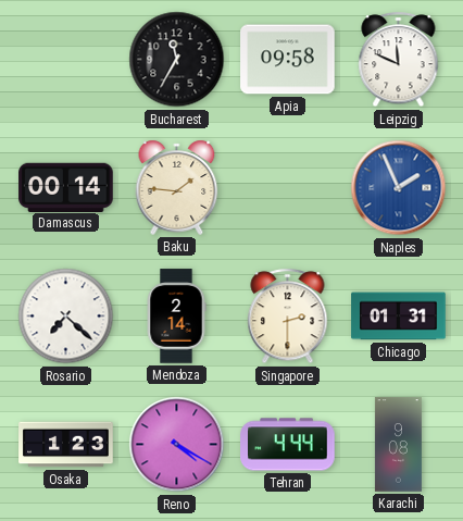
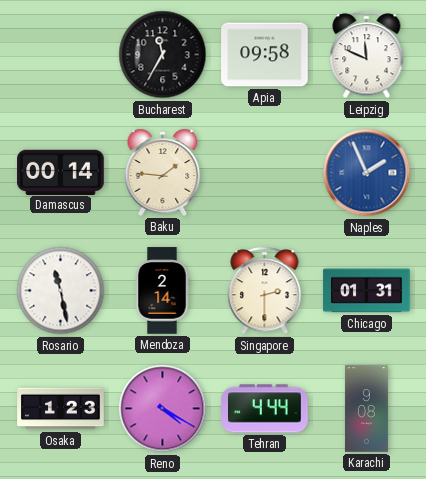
Rosario: 7:22 -> 11:28 (61, 291)
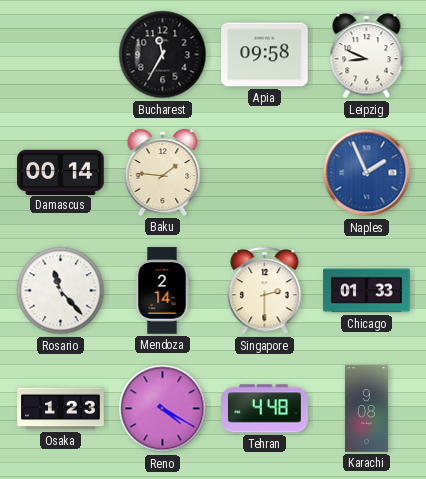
Leipzig: 11:49 -> 8:49 (367, 55)
Rosario: 11:28 -> 11:23 (61, 291)
Chicago: 01:31 -> 01:33 (367, 291)
Tehran: 4:44 -> 4:48 (265, 409)
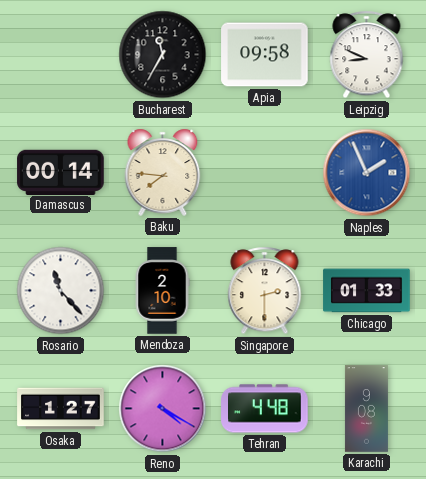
Baku: 1:46 -> 7:46 (163, 172)
Mendoza: 2:14 -> 2:10 (162, 291)
Osaka: 1:23 -> 1:27 (61, 409)
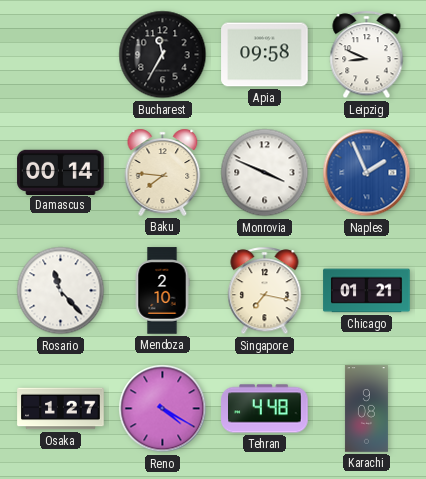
Monrovia: none -> 3:49 (265, 173)
Singapore: 2:30 -> 7:17 (265, 291)
Chicago: 01:33 -> 01:21 (367, 291)
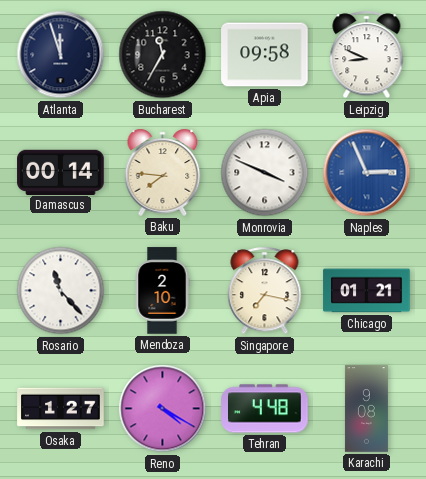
Atlanta: none -> 11:57 (61, 55)
Naples: 1:56 -> 2:56 (367, 173)
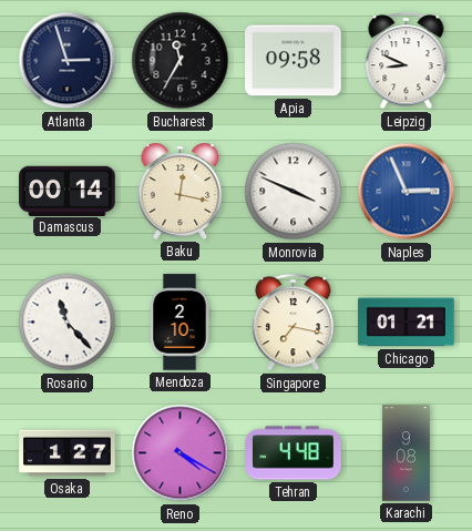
Atlanta: 11:57 -> 2:57 (68, 61)
Baku: 7:46 -> 12:17 (181, 191)
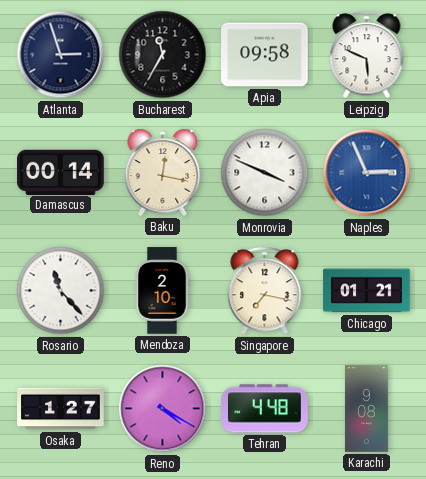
Leipzig: 8:49 -> 5:49 (367, 55)
